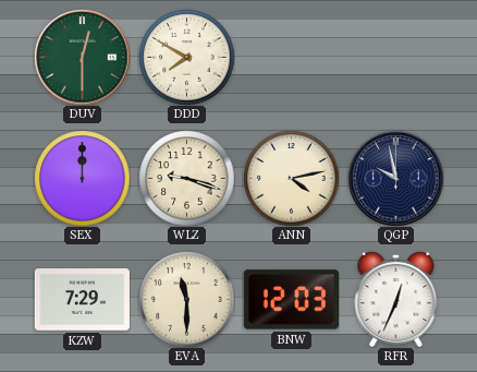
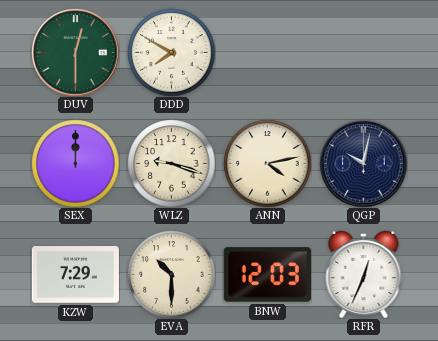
QGP: 9:58 -> 10:02 (363, 163)
EVA: 11:30 -> 10:30 (171, 274)
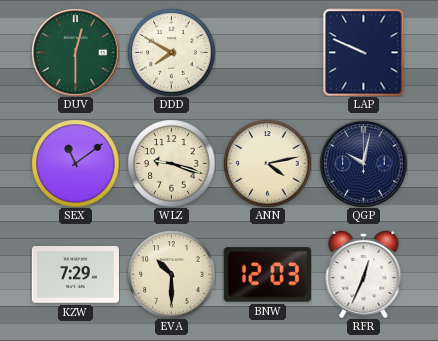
LAP: none -> 9:49 (364, 52)
SEX: 12:00 -> 11:09 (75, 163)
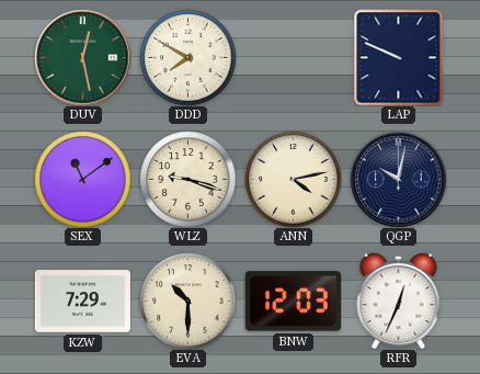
DUV: 12:30 -> 12:28 (82, 57)
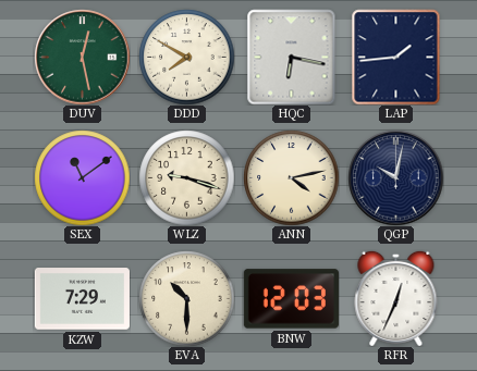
HQC: none -> 6:17 (292, 57)
LAP: 9:49 -> 1:44 (396, 57)
